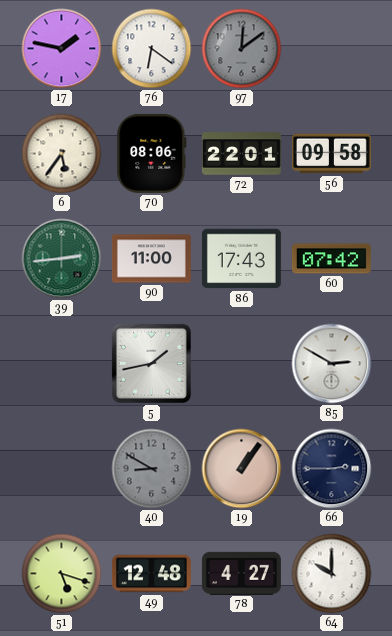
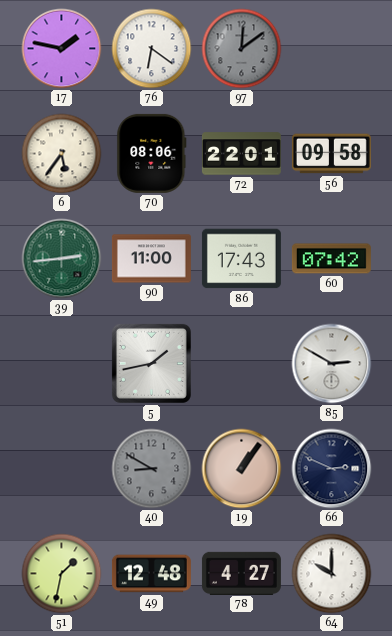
66: 2:45 -> 2:49 (332, 469)
51: 5:18 -> 1:32 (62, 574)
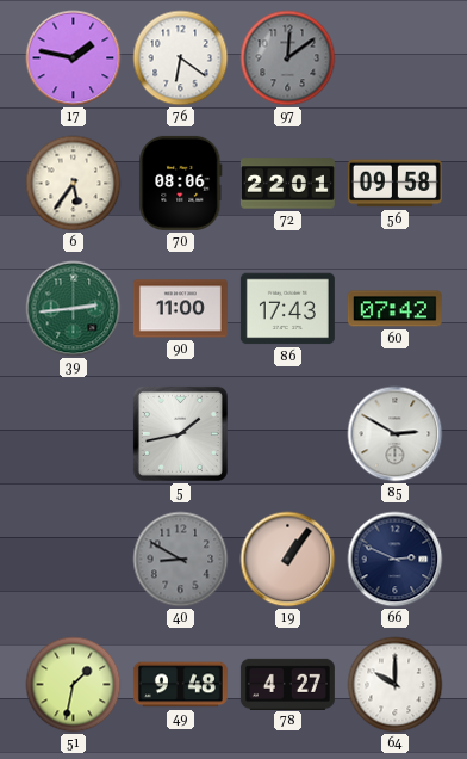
49: 12:48 -> 9:48 (180, 685)
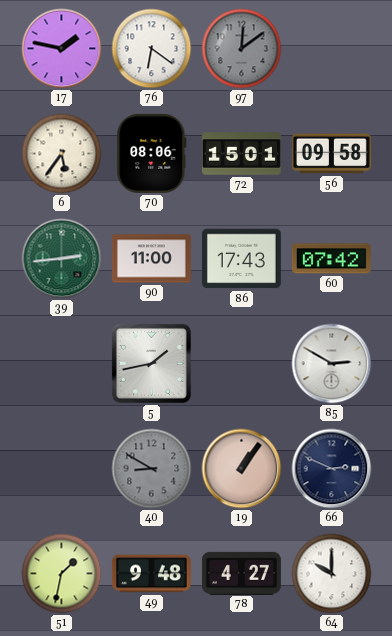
72: 22:01 -> 15:01 (241, 154)
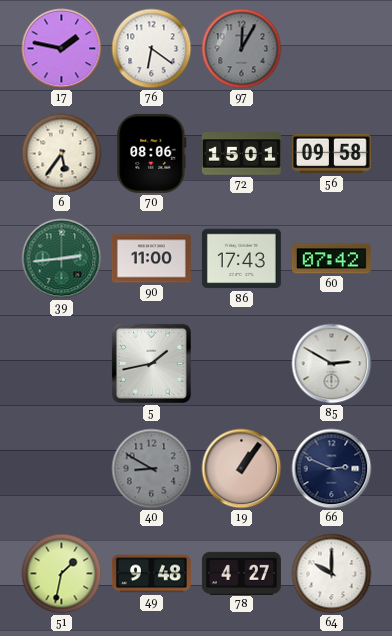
97: 12:09 -> 12:05 (242, 49)
